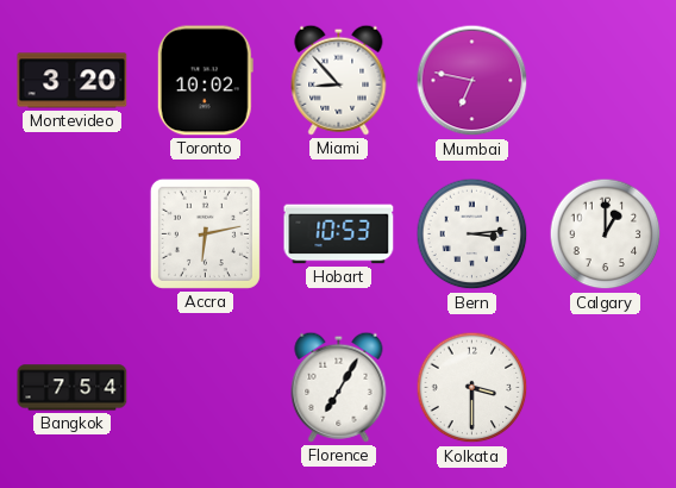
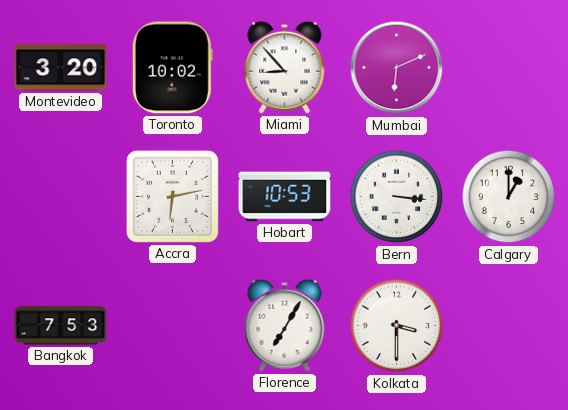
Mumbai: 6:47 -> 6:11 (397, 68)
Bern: 3:14 -> 3:16 (397, 197)
Bangkok: 7:54 -> 7:53 (61, 326)
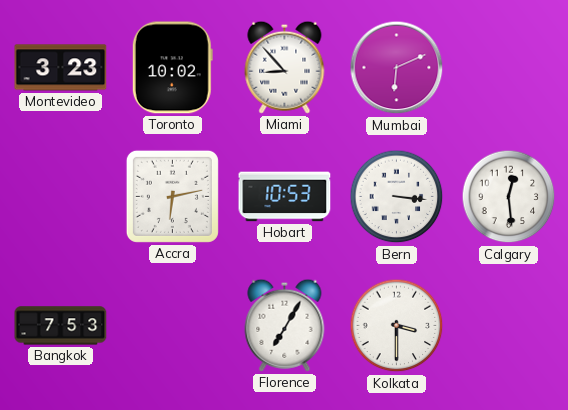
Montevideo: 3:20 -> 3:23 (61, 68)
Calgary: 1:00 -> 12:29 (509, 197)
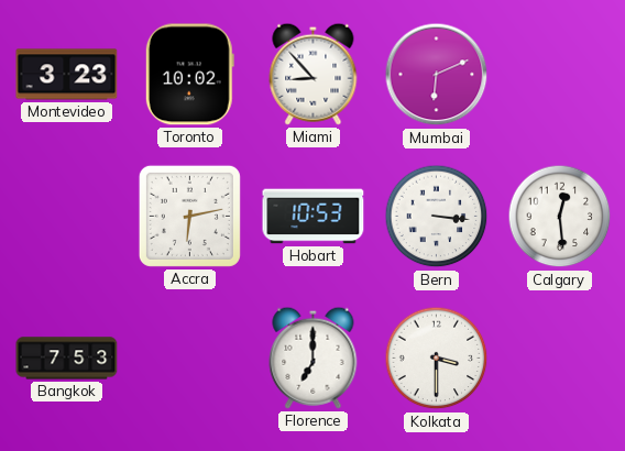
Florence: 7:05 -> 7:00 (314, 358)
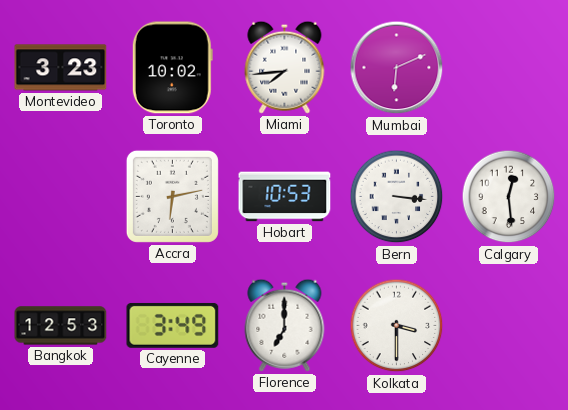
Miami: 8:53 -> 7:44 (285, 67)
Bangkok: 7:53 -> 12:53 (61, 326)
Cayenne: none -> 3:49 (173, 325)
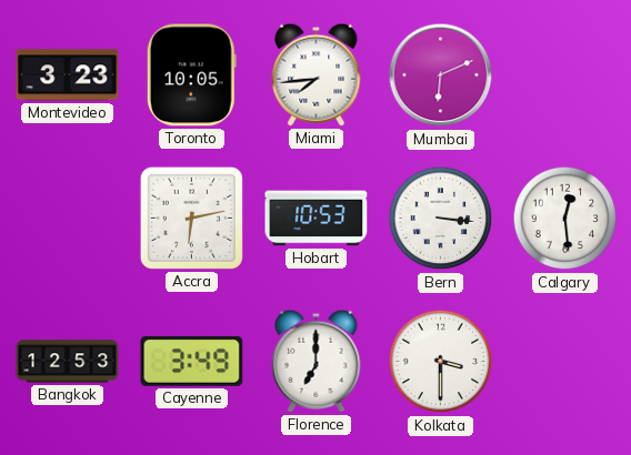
Toronto: 10:02 -> 10:05 (191, 75)
